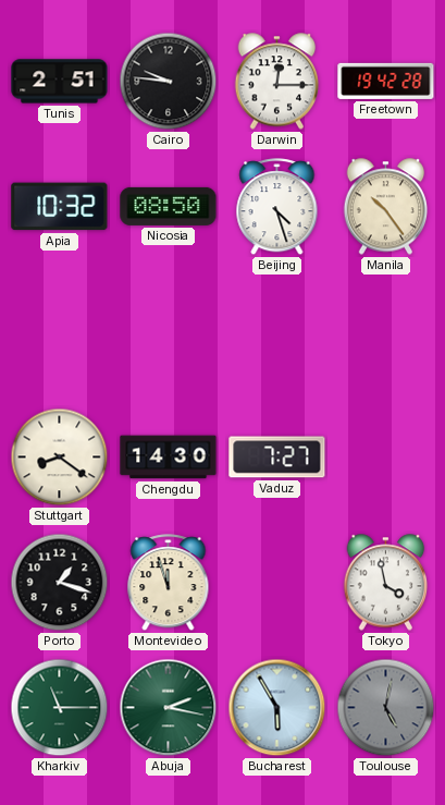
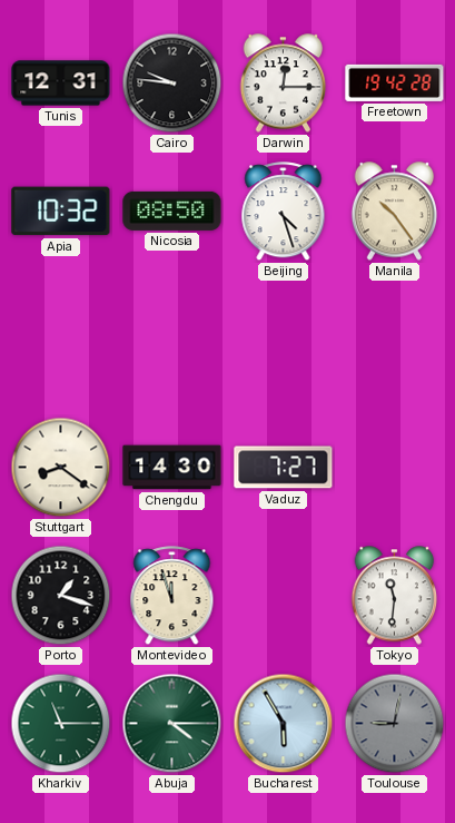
Tunis: 2:51 -> 12:31 (61, 84)
Tokyo: 3:58 -> 11:31 (395, 596)
Abuja: 2:17 -> 4:15 (172, 724)
Toulouse: 5:02 -> 9:02 (395, 724)
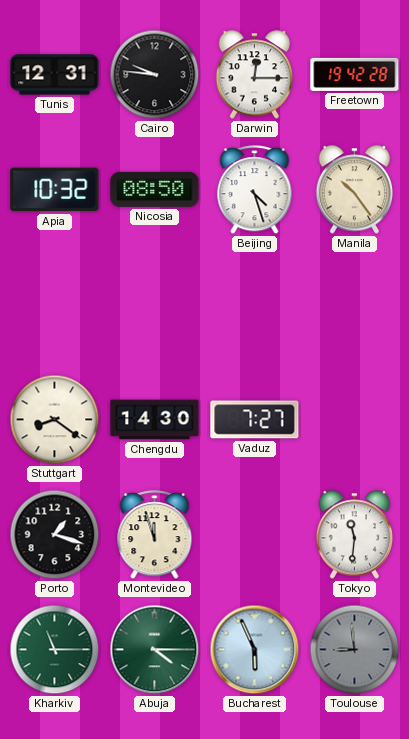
Bucharest: 5:55 -> 5:56 (255, 650)
Toulouse: 9:02 -> 8:59 (355, 650)
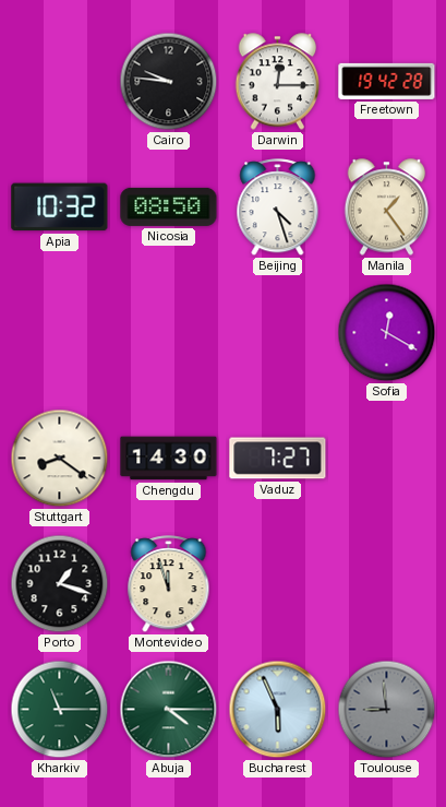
Tunis: 12:31 -> none (55, 75)
Manila: 10:24 -> 1:24 (387, 207)
Sofia: none -> 12:20 (387, 333)
Tokyo: 11:31 -> none (355, 535)
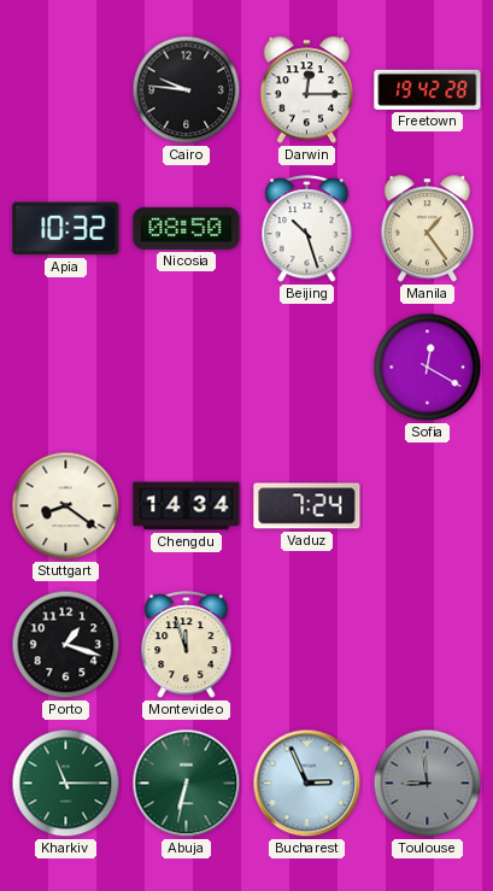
Beijing: 4:27 -> 10:27 (307, 229)
Chengdu: 14:30 -> 14:34 (187, 506)
Vaduz: 7:27 -> 7:24 (307, 506)
Abuja: 4:15 -> 6:32 (187, 784)
Bucharest: 5:56 -> 2:56 (307, 784)
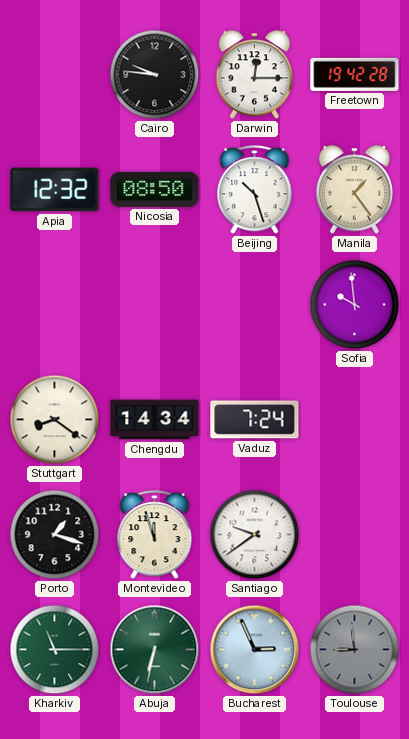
Apia: 10:32 -> 12:32 (55, 190)
Sofia: 12:20 -> 9:59 (355, 305)
Santiago: none -> 9:39 (255, 535)
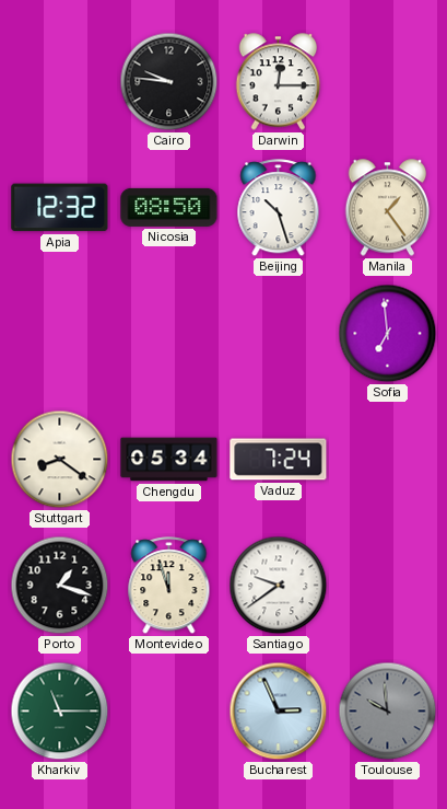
Freetown: 19:42 -> none (355, 74)
Sofia: 9:59 -> 6:59 (388, 334)
Chengdu: 14:34 -> 05:34 (169, 460)
Abuja: 6:32 -> none (155, 650)
Toulouse: 8:59 -> 9:59 (388, 712)
